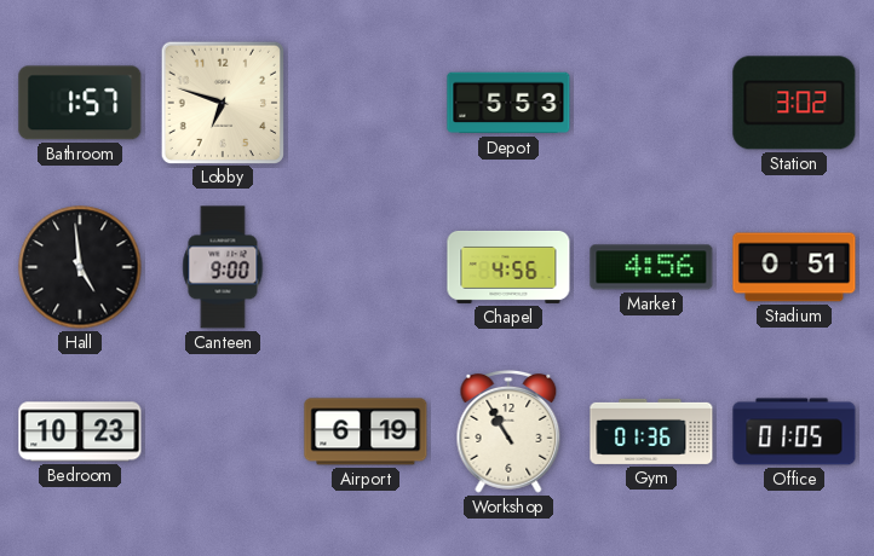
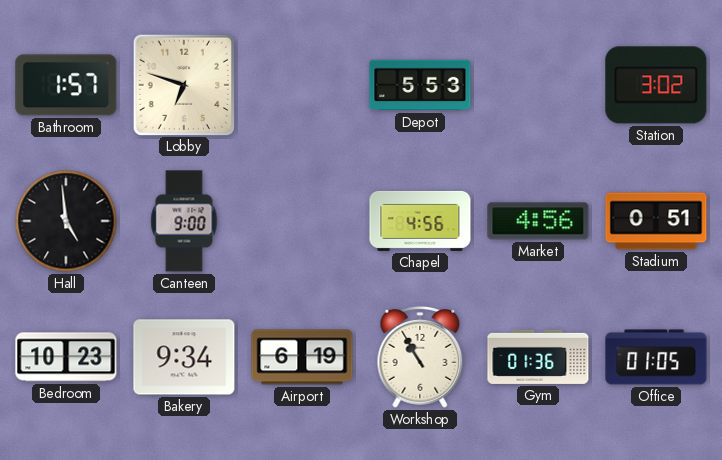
Bakery: none -> 9:34 (184, 357)
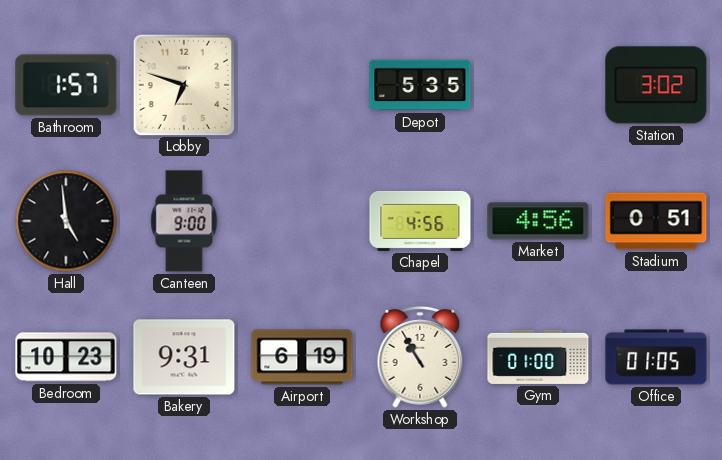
Depot: 5:53 -> 5:35 (420, 85)
Bakery: 9:34 -> 9:31 (184, 357)
Gym: 01:36 -> 01:00 (538, 357)
